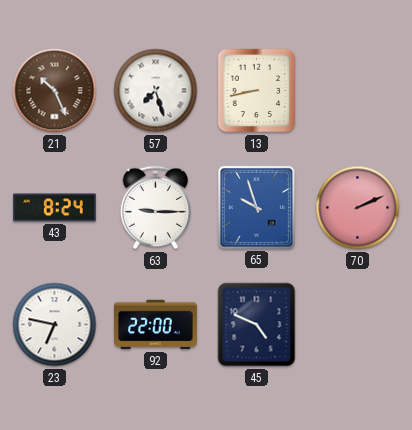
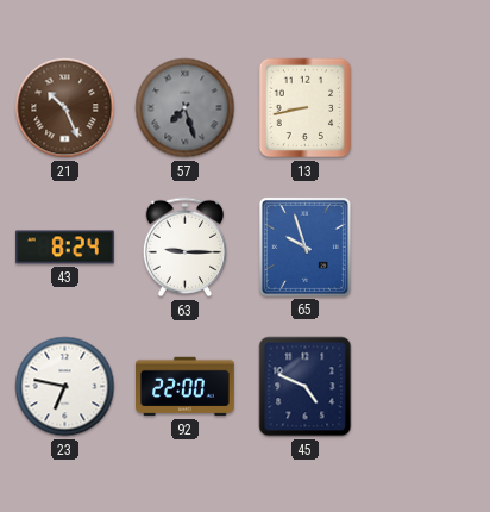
57 dial: white -> grey (186, 108)
70: 2:11 -> none (358, 208)
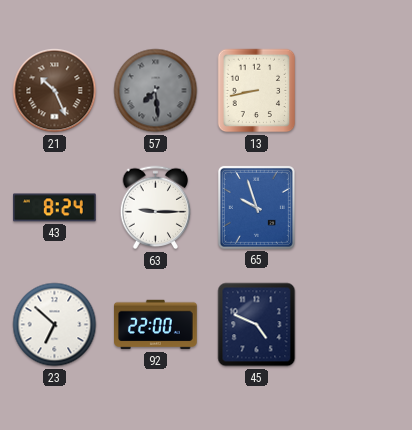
57: 7:27 -> 7:29 (156, 91)
23: 6:47 -> 6:52 (55, 325)
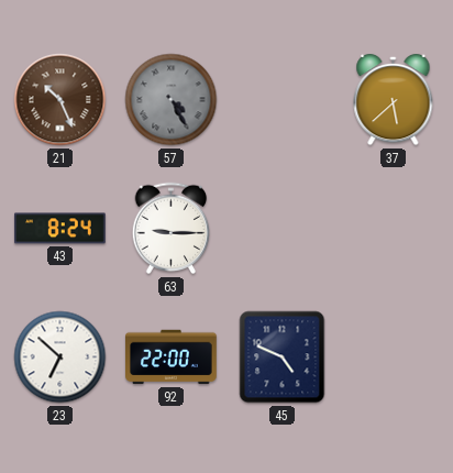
57: 7:29 -> 4:25 (172, 100)
13: 8:43 -> none (257, 91)
37: none -> 5:38 (394, 100)
65: 9:57 -> none (256, 207)
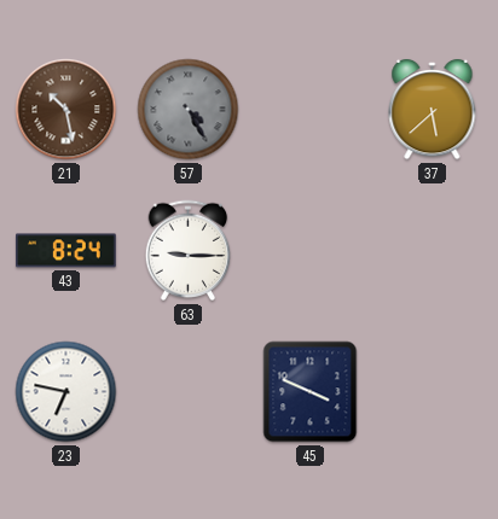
21: 10:26 -> 10:28 (66, 110)
23: 6:52 -> 6:47 (66, 392)
92: 22:00 -> none (172, 358)
45: 4:49 -> 3:49 (311, 392)
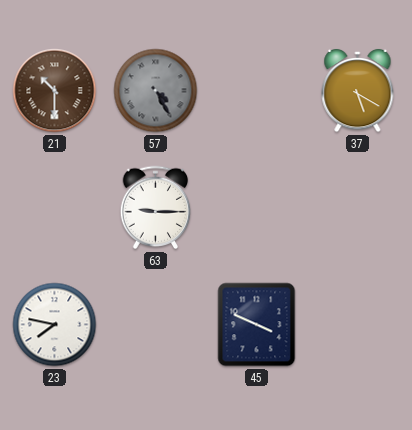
21: 10:28 -> 10:30 (55, 91)
37: 5:38 -> 5:20 (358, 91)
43: 8:24 -> none (66, 251)
23: 6:47 -> 7:47 (55, 325)
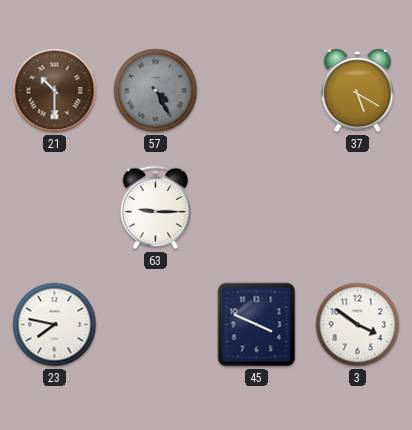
3: none -> 3:51 (358, 325)
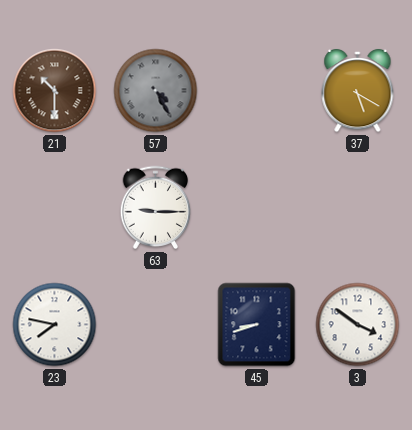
45: 3:49 -> 8:42 (257, 325)
